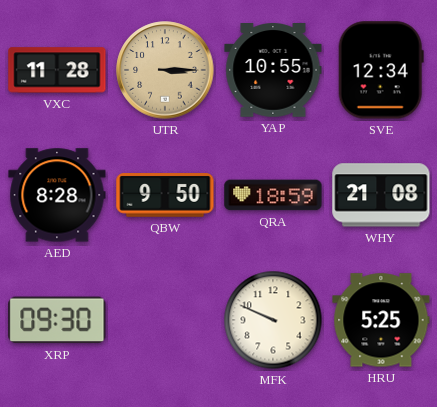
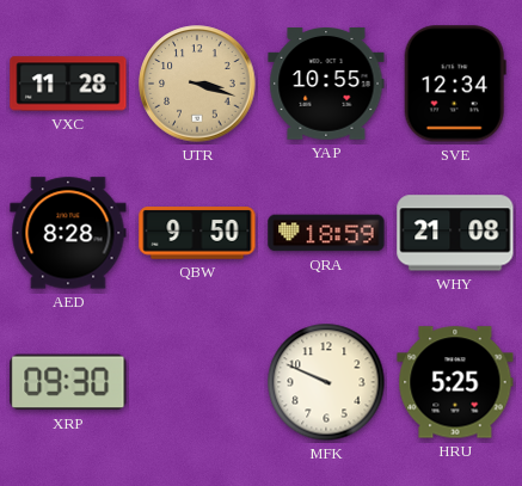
UTR: 3:15 -> 3:18 (197, 84)
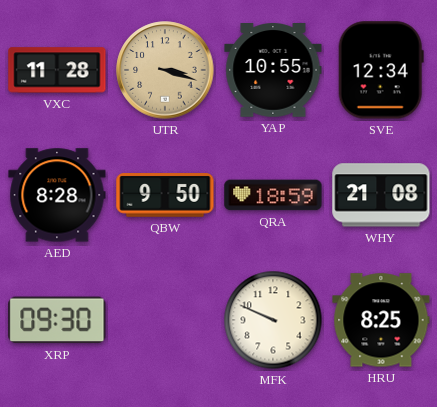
HRU: 5:25 -> 8:25 (381, 320)
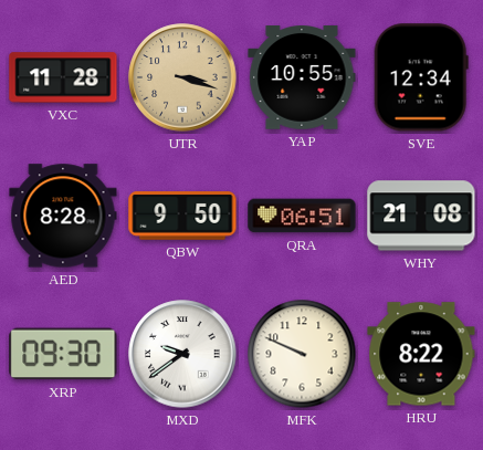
QRA: 18:59 -> 06:51 (302, 216)
MXD: none -> 9:39 (182, 354)
HRU: 8:25 -> 8:22 (421, 354)
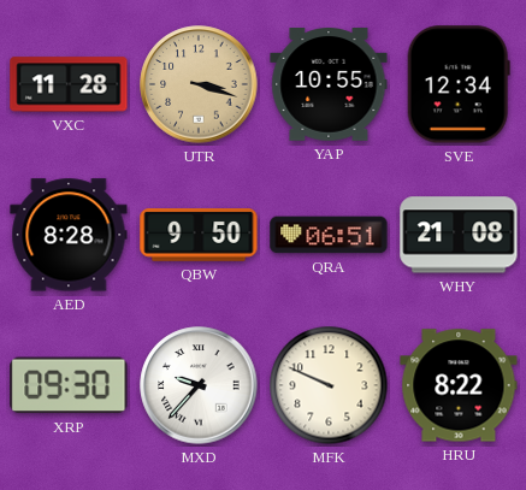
MXD: 9:39 -> 9:37 (199, 385)
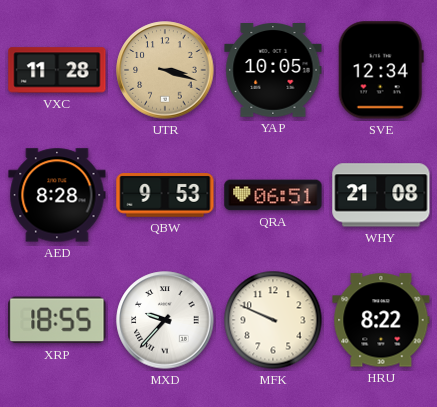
YAP: 10:55 -> 10:05 (273, 71)
QBW: 9:50 -> 9:53 (165, 195)
XRP: 09:30 -> 18:55 (57, 320)
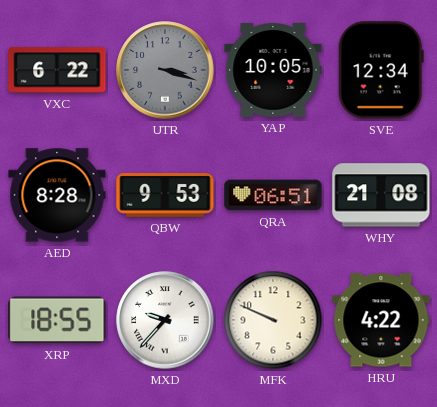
VXC: 11:28 -> 6:22 (57, 70)
UTR dial: champagne -> grey (165, 70)
HRU: 8:22 -> 4:22 (381, 320)
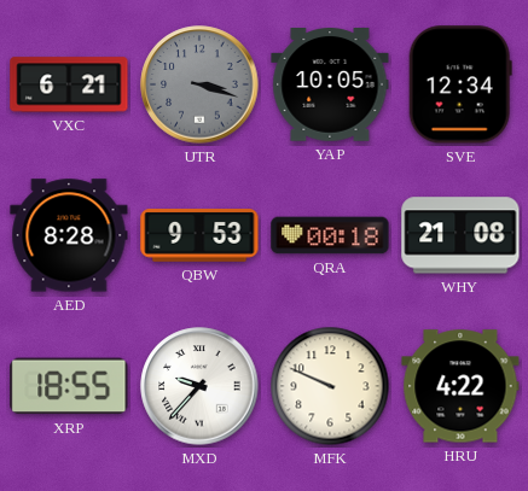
VXC: 6:22 -> 6:21 (69, 84)
QRA: 06:51 -> 00:18 (330, 235)
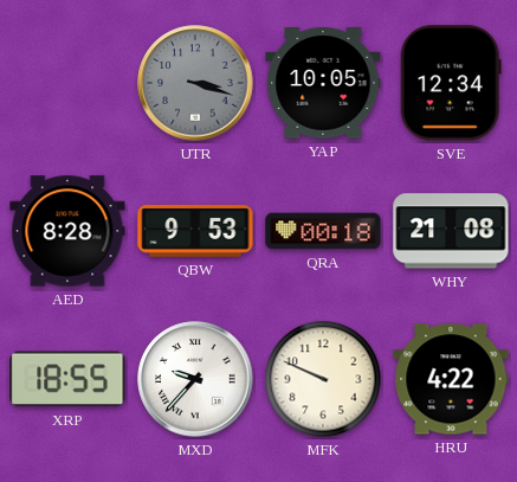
VXC: 6:21 -> none (69, 84)
